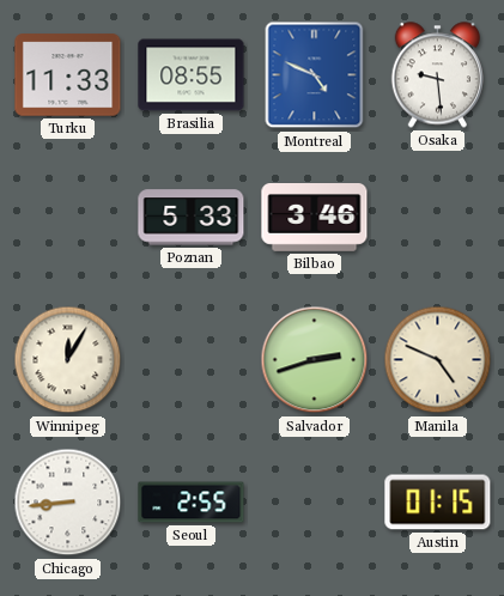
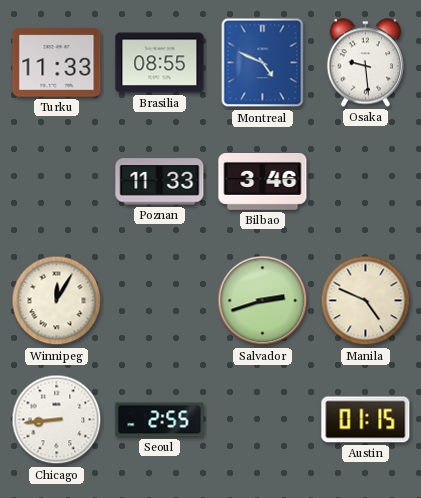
Poznan: 5:33 -> 11:33 (160, 182)
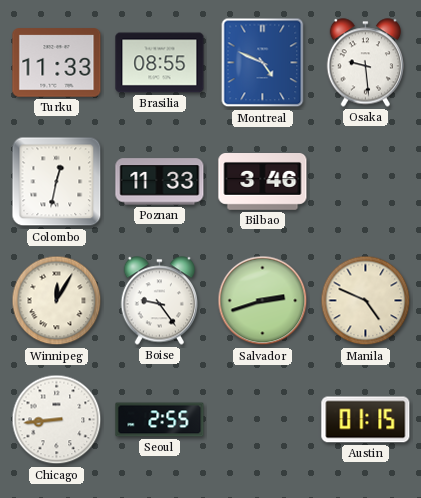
Colombo: none -> 12:32 (57, 182)
Boise: none -> 9:24 (160, 301)
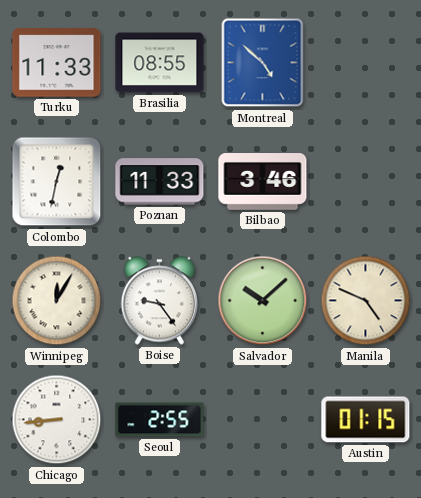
Montreal: 4:49 -> 4:52 (263, 63)
Osaka: 9:29 -> none (366, 63)
Salvador: 2:42 -> 10:08 (263, 301)
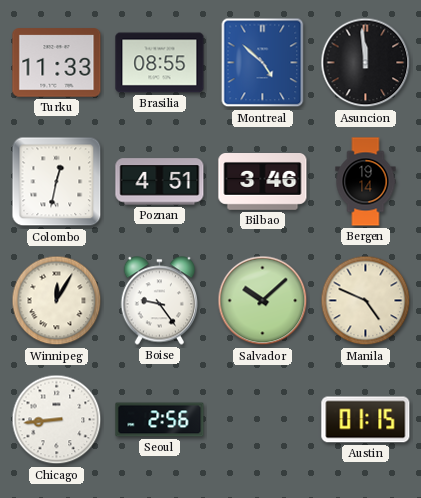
Asuncion: none -> 11:59 (366, 63)
Poznan: 11:33 -> 4:51 (160, 182)
Bergen: none -> 19:14 (366, 182)
Seoul: 2:55 -> 2:56 (160, 420)
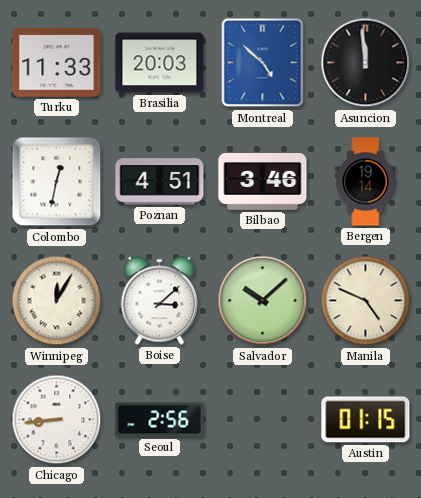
Brasilia: 08:55 -> 20:03 (160, 63)
Boise: 9:24 -> 3:08 (160, 301)
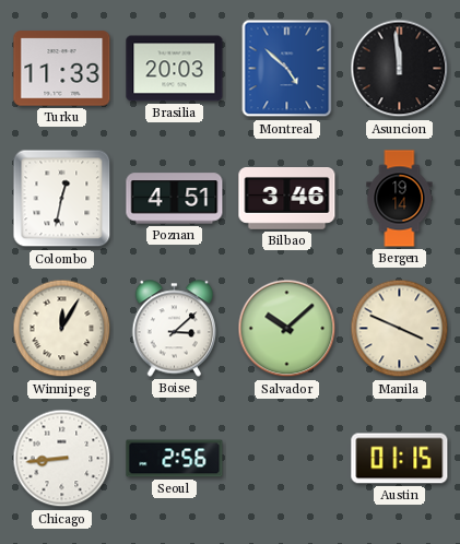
Manila: 4:49 -> 3:49 (400, 329)
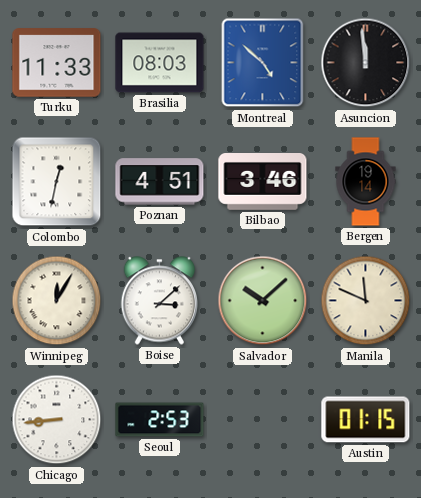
Brasilia: 20:03 -> 08:03 (160, 63)
Manila: 3:49 -> 11:49 (366, 301)
Seoul: 2:56 -> 2:53 (160, 420)
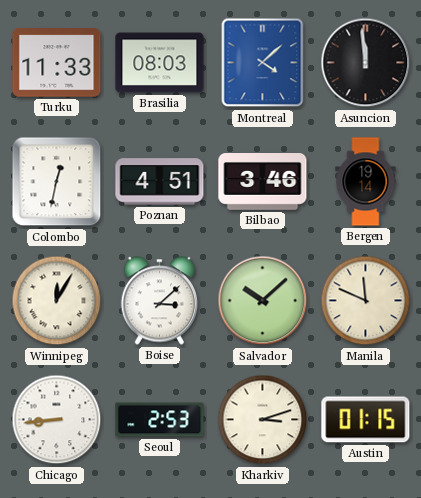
Montreal: 4:52 -> 4:08 (263, 63)
Kharkiv: none -> 3:12 (263, 420)
